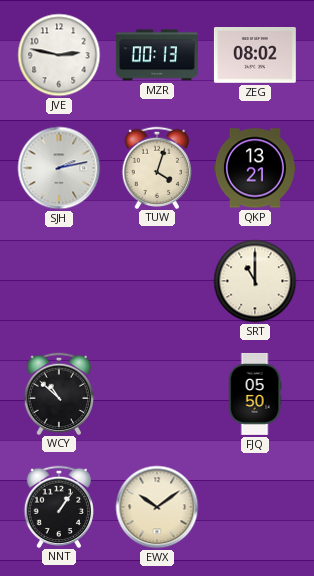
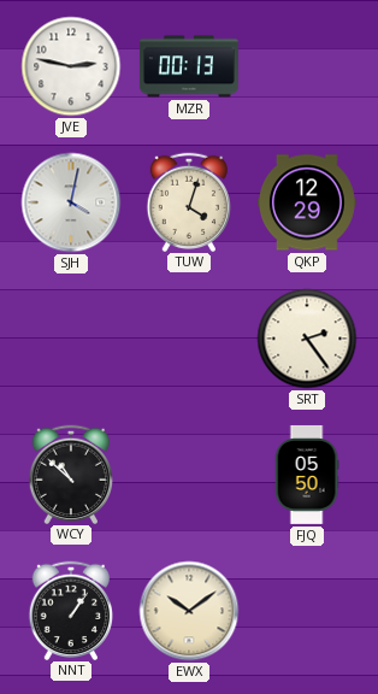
ZEG: 08:02 -> none (255, 56)
SJH: 2:13 -> 4:02 (71, 202)
QKP: 13:21 -> 12:29 (307, 202)
SRT: 11:00 -> 2:24 (307, 339)
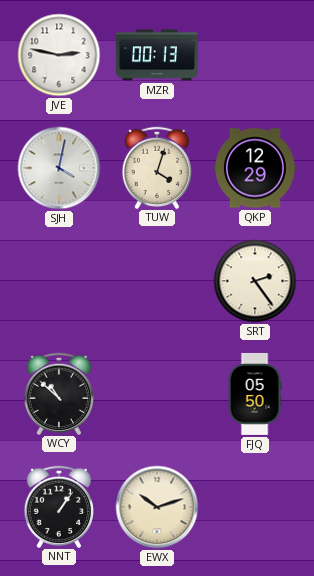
EWX: 10:09 -> 10:12 (157, 507)
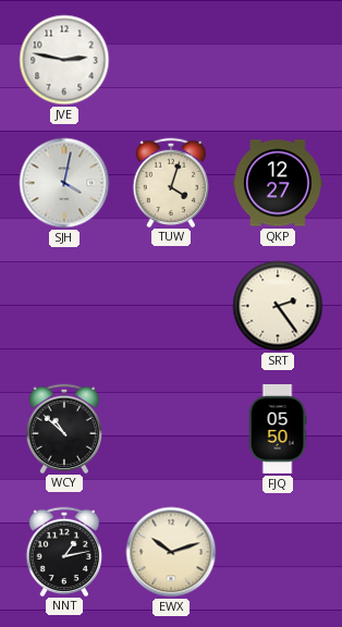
MZR: 00:13 -> none (157, 55)
QKP: 12:29 -> 12:27 (278, 183)
NNT: 1:06 -> 1:13 (63, 551)
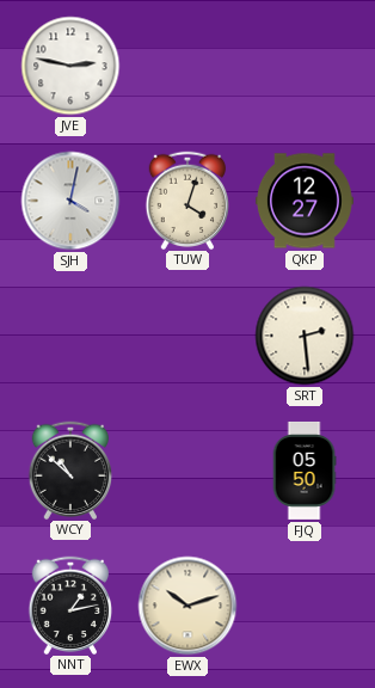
SRT: 2:24 -> 2:29 (305, 336)
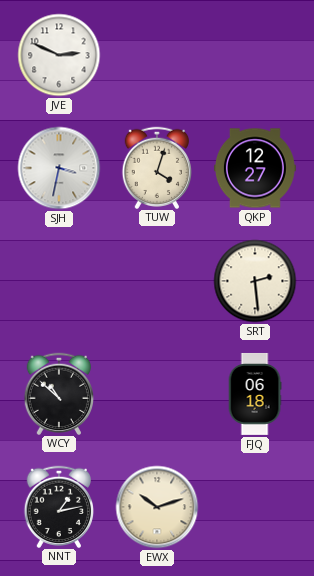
JVE: 2:47 -> 2:49 (59, 55)
SJH: 4:02 -> 3:32 (59, 168)
FJQ: 05:50 -> 06:18 (255, 394)
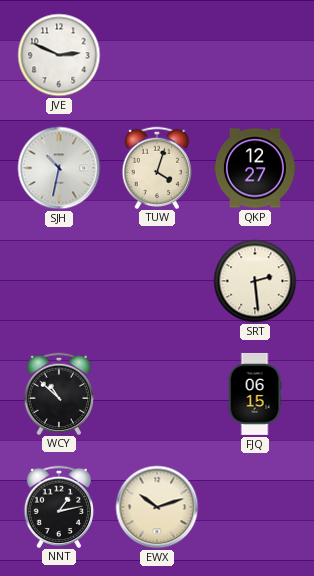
SJH: 3:32 -> 10:32 (59, 168)
FJQ: 06:18 -> 06:15 (255, 394)
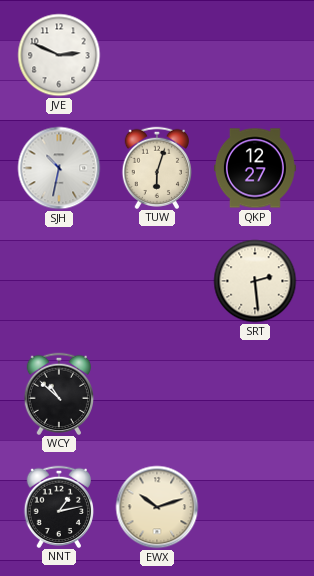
TUW: 4:03 -> 6:03 (156, 167)
FJQ: 06:15 -> none (255, 394)
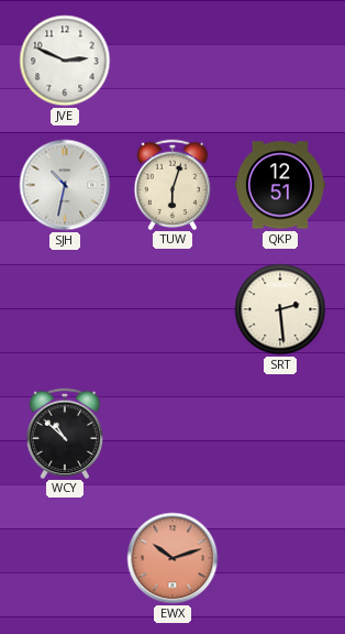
QKP: 12:27 -> 12:51 (280, 185)
NNT: 1:13 -> none (58, 506)
EWX dial: cream -> salmon (172, 558)
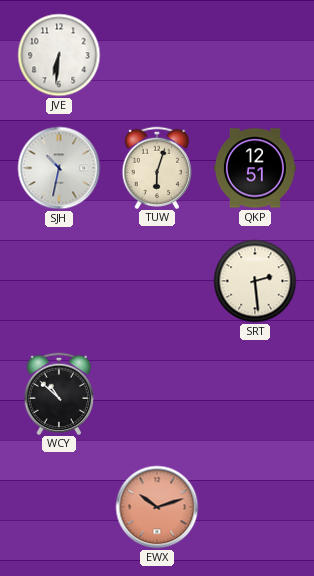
JVE: 2:49 -> 6:31 (59, 55)
